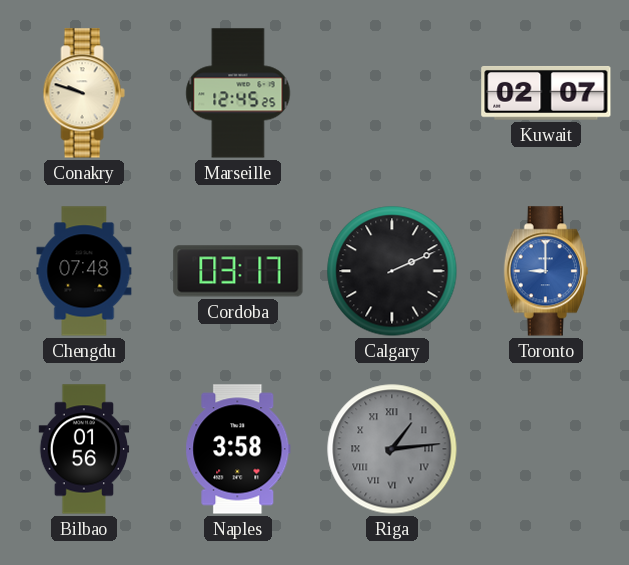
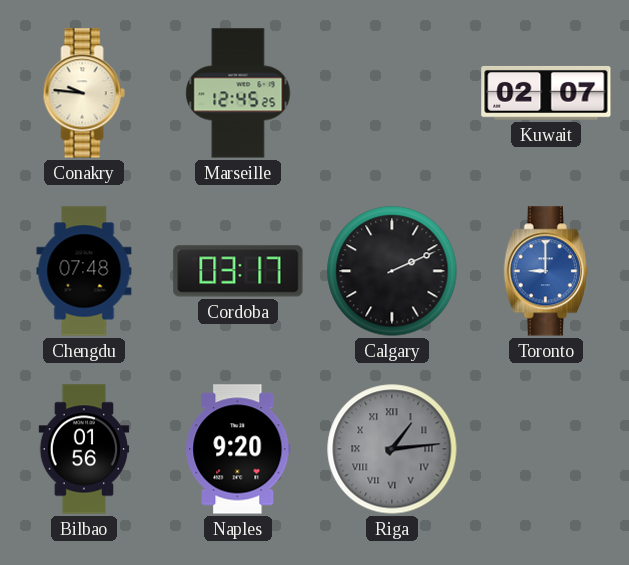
Conakry: 9:48 -> 9:46 (84, 93)
Naples: 3:58 -> 9:20 (238, 449)
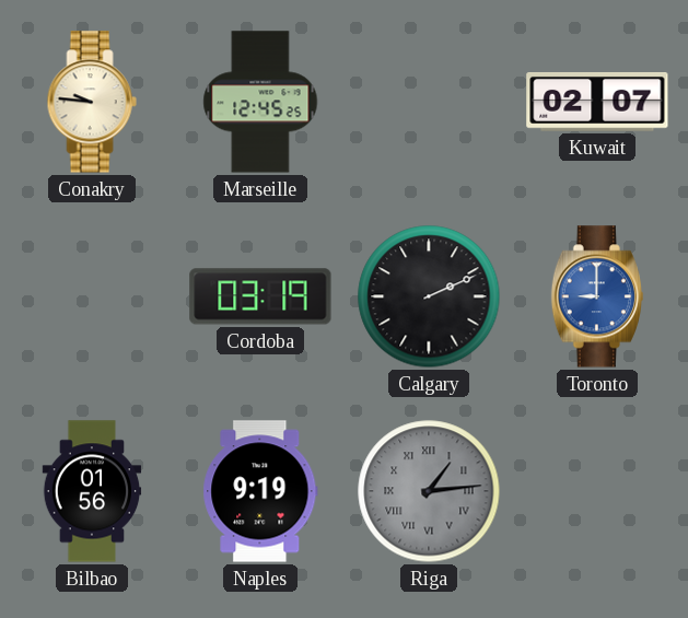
Chengdu: 07:48 -> none (84, 271)
Cordoba: 03:17 -> 03:19 (260, 296)
Naples: 9:20 -> 9:19 (260, 491)
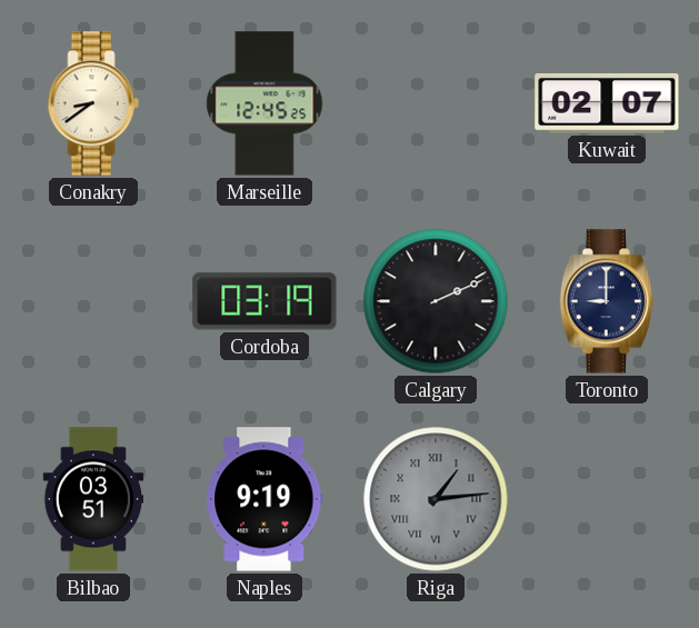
Conakry: 9:46 -> 8:39 (93, 103)
Toronto dial: blue -> navy (607, 301)
Bilbao: 01:56 -> 03:51 (93, 499)
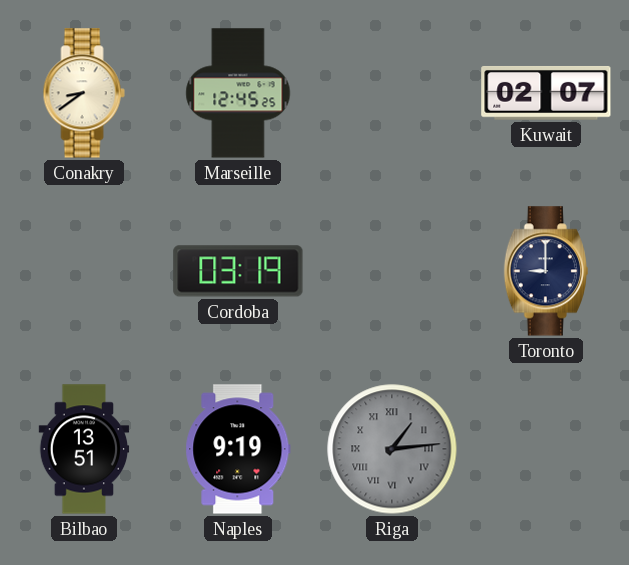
Calgary: 2:11 -> none (436, 301)
Bilbao: 03:51 -> 13:51 (84, 449)
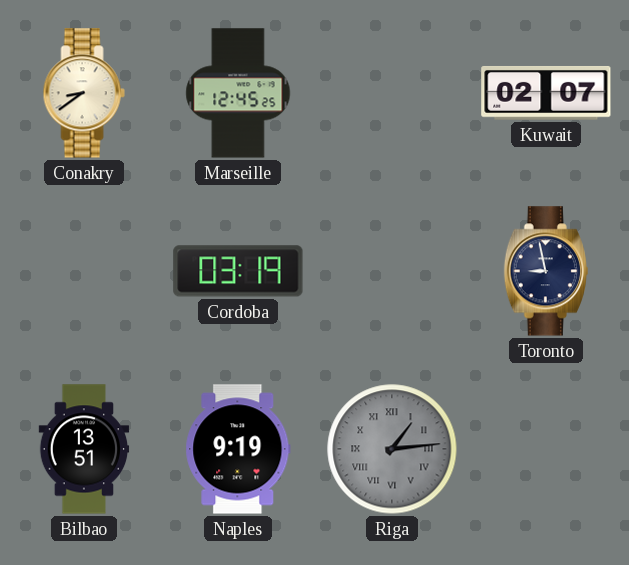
Toronto: 9:00 -> 8:58 (546, 271)
